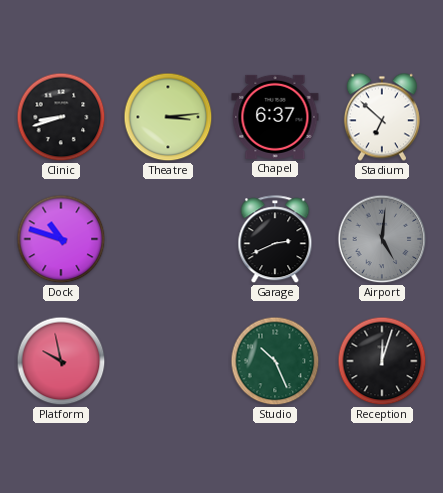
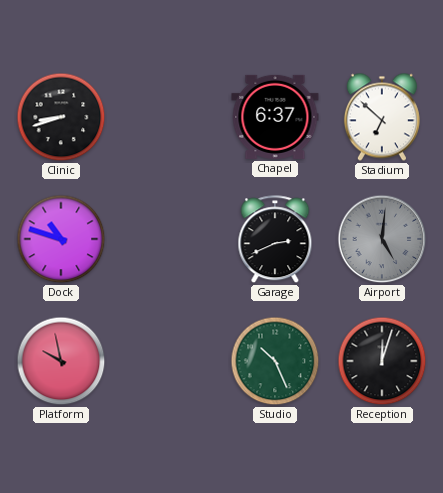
Theatre: 3:14 -> none (168, 117)
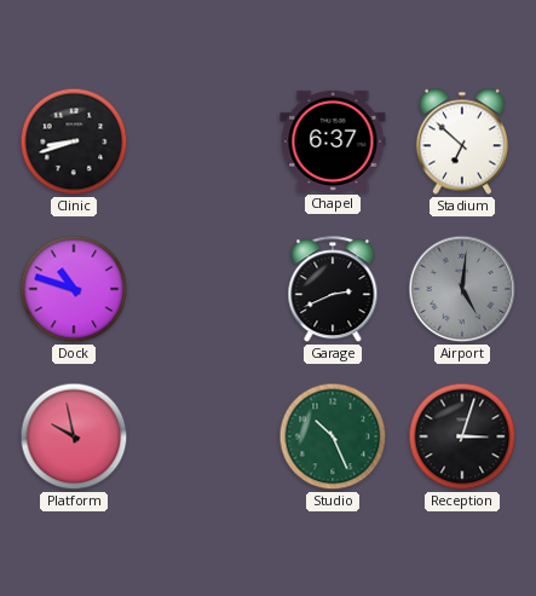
Reception: 12:03 -> 3:03 (462, 436)
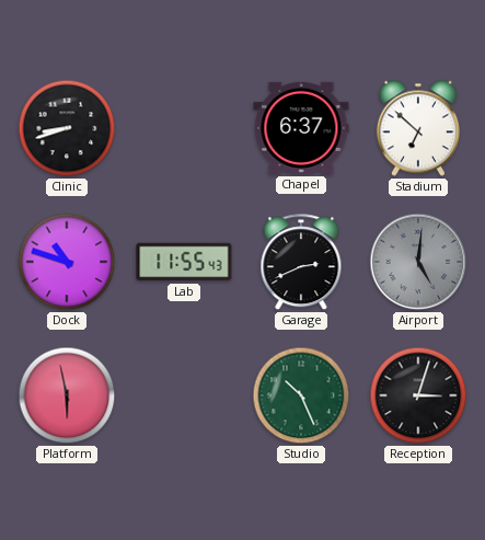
Lab: none -> 11:55 (184, 262)
Platform: 9:58 -> 5:58 (67, 395)
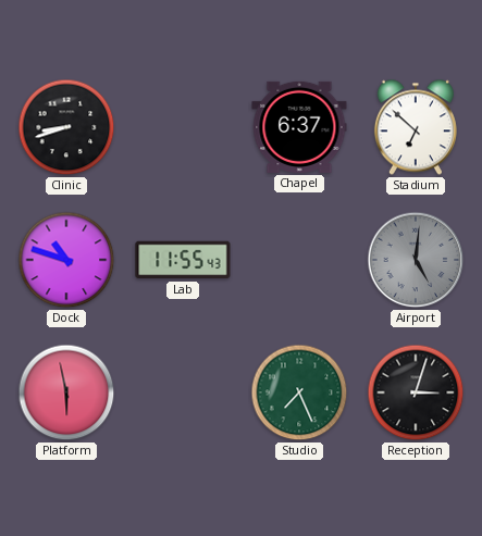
Garage: 2:41 -> none (301, 263)
Studio: 10:26 -> 7:26 (299, 392)
